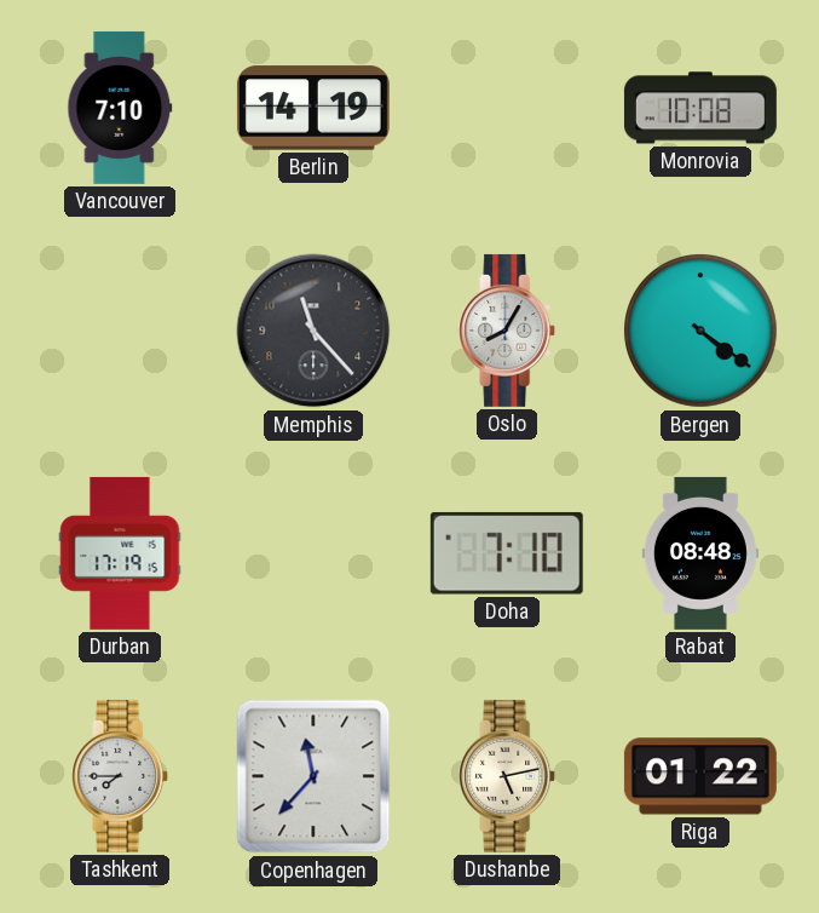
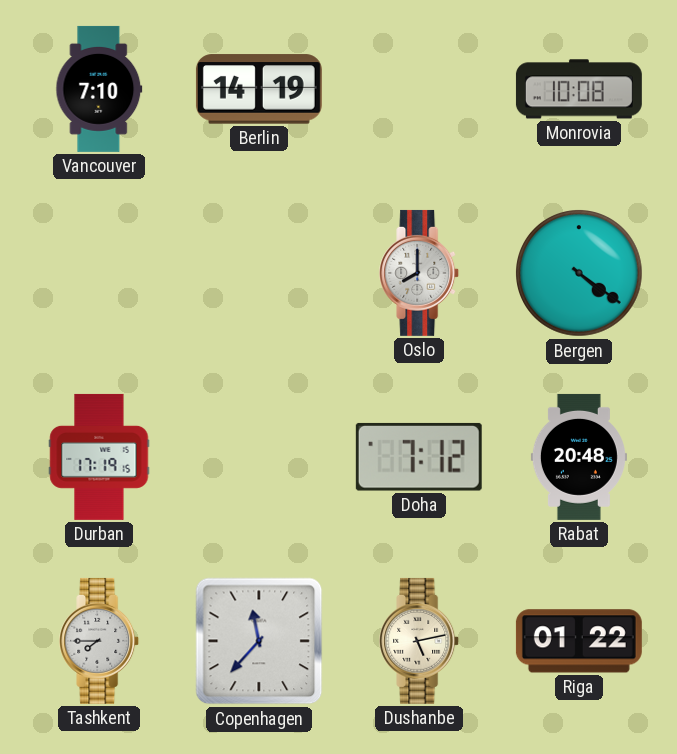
Memphis: 11:23 -> none (313, 331)
Oslo: 8:05 -> 8:00 (420, 273)
Doha: 7:10 -> 7:12 (419, 457)
Rabat: 08:48 -> 20:48 (579, 457)
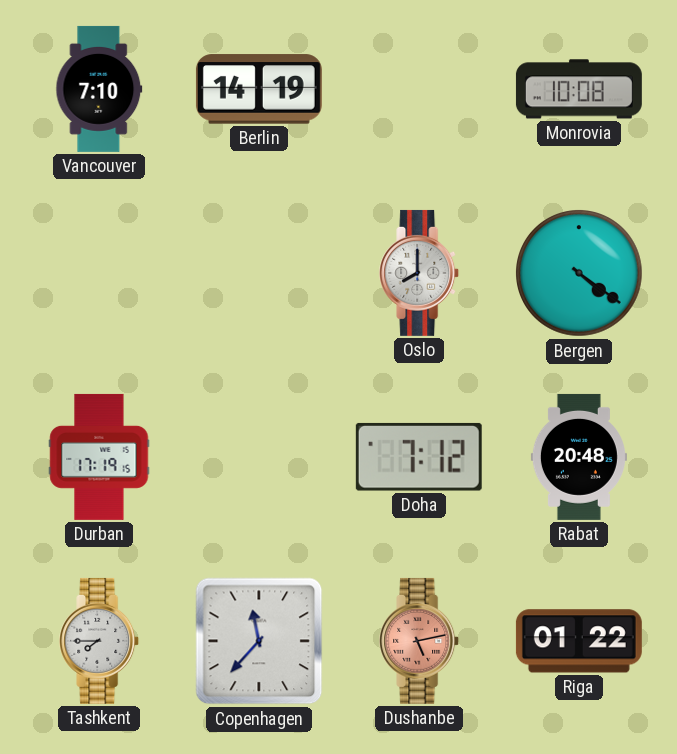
Dushanbe dial: cream -> salmon (420, 641)
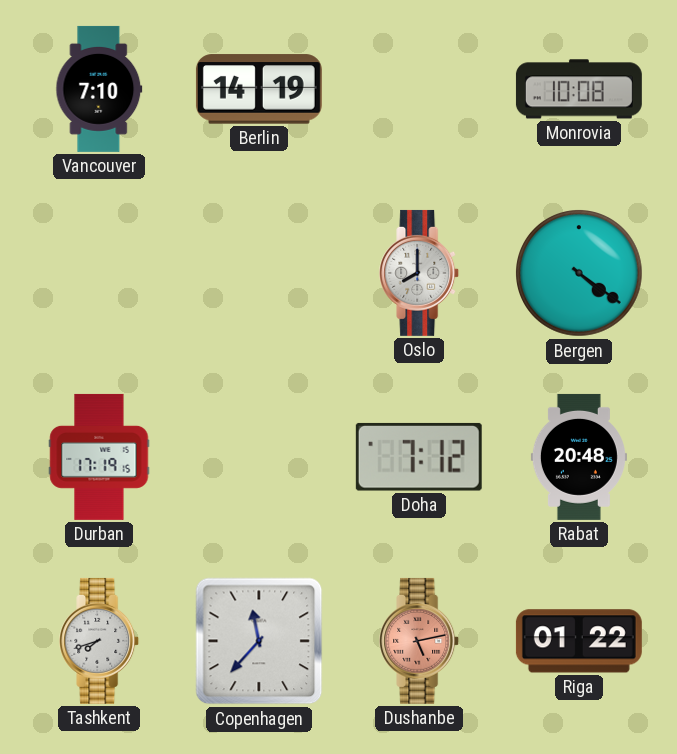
Tashkent: 7:45 -> 7:42 (100, 641)
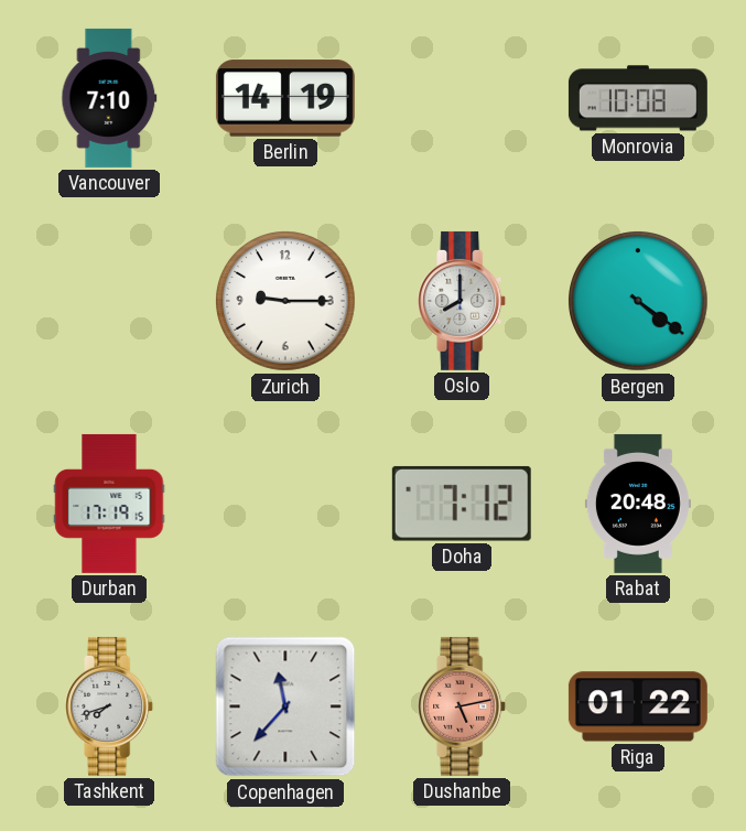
Zurich: none -> 9:15 (286, 302)
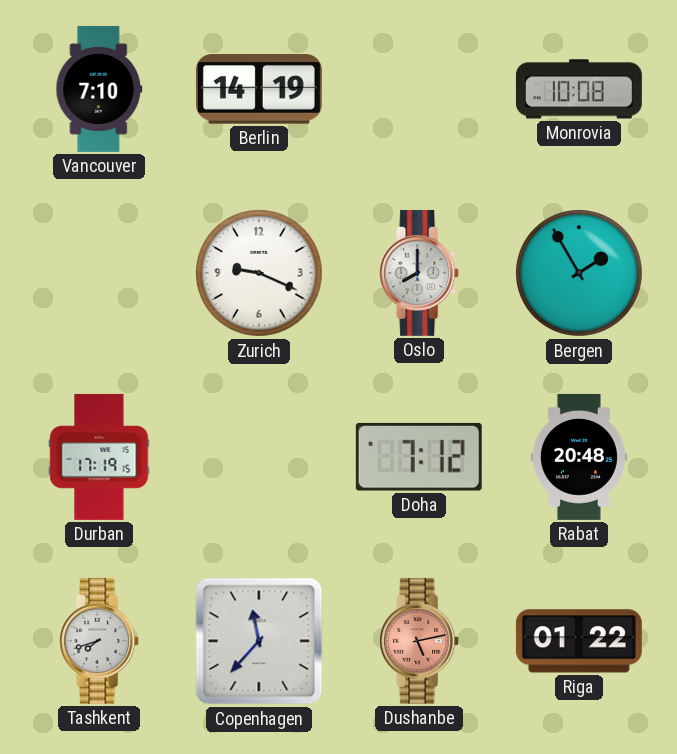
Zurich: 9:15 -> 9:19 (260, 274)
Bergen: 4:21 -> 1:55 (580, 274)
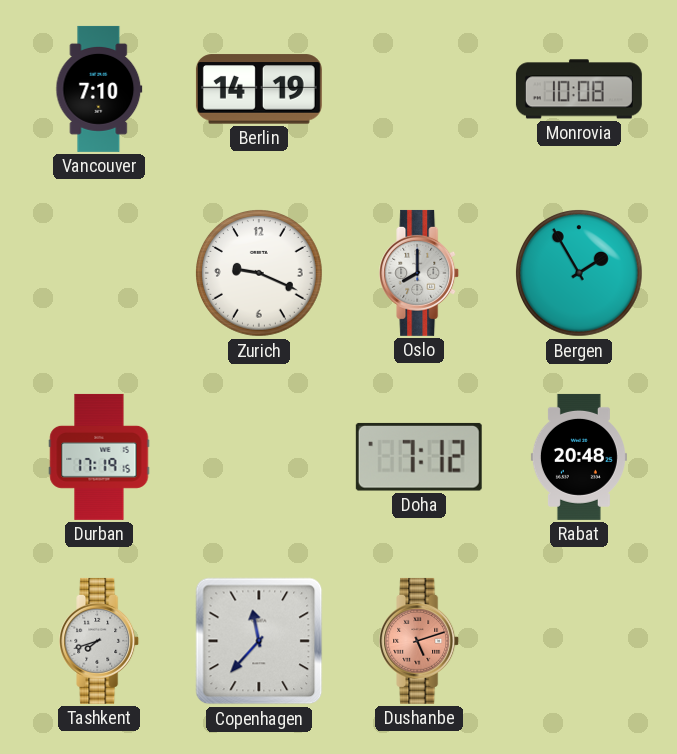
Dushanbe: 5:13 -> 5:12 (420, 641)
Riga: 01:22 -> none (579, 641)
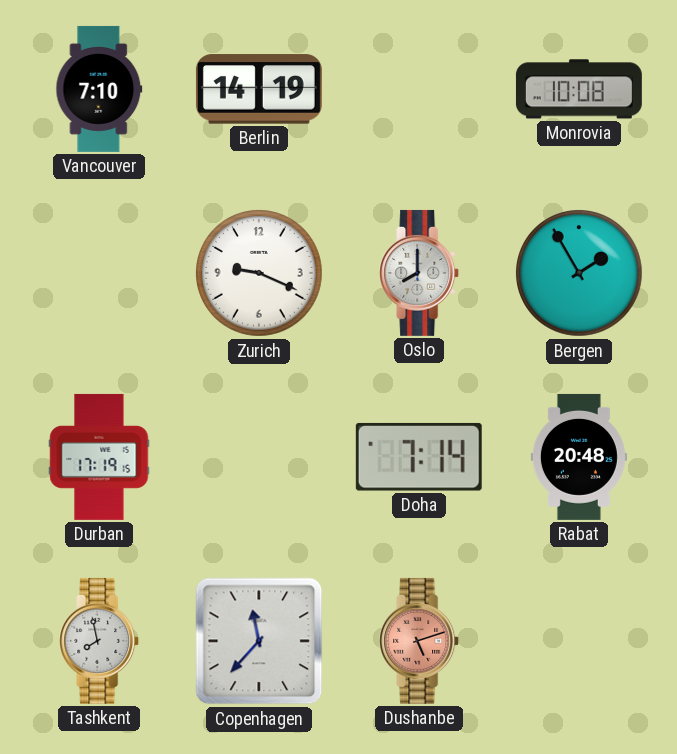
Doha: 7:12 -> 7:14 (419, 457)
Tashkent: 7:42 -> 7:58 (100, 641)
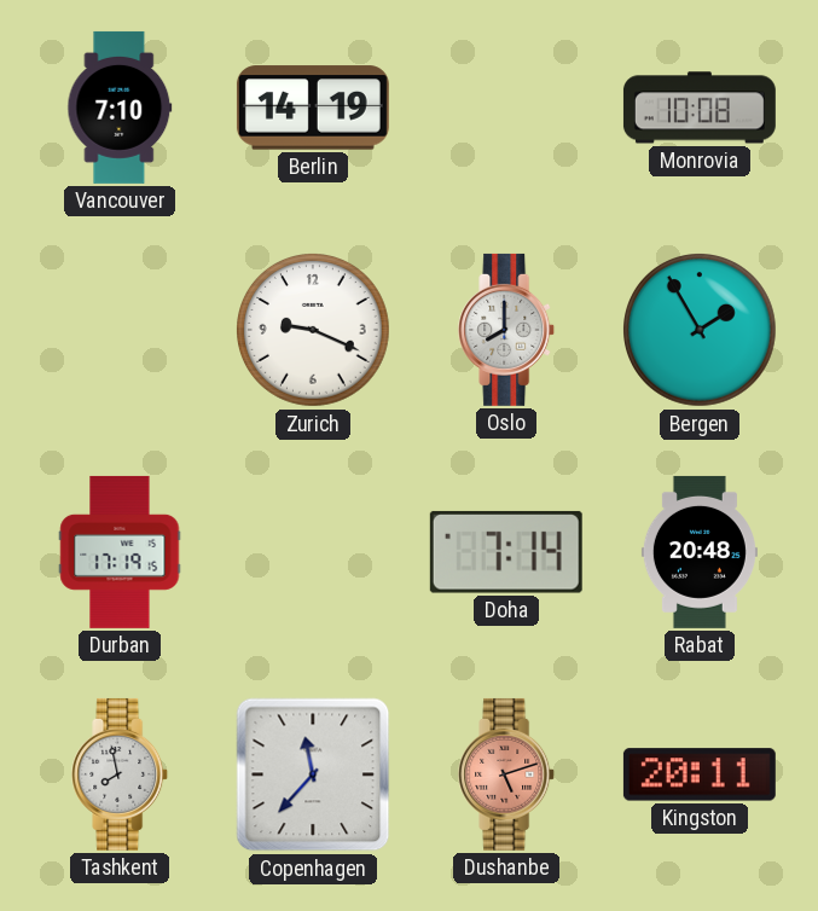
Kingston: none -> 20:11 (700, 774)
